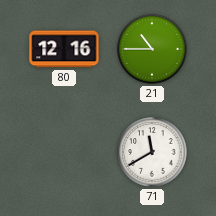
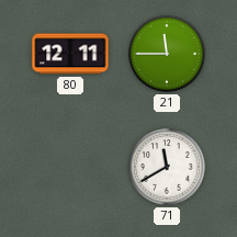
80: 12:16 -> 12:11 (70, 54)
21: 10:45 -> 11:45 (167, 54)
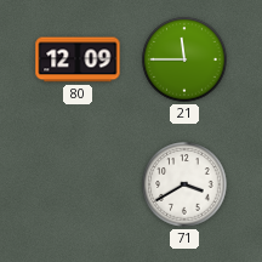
80: 12:11 -> 12:09 (78, 59)
71: 11:40 -> 3:40 (184, 184)
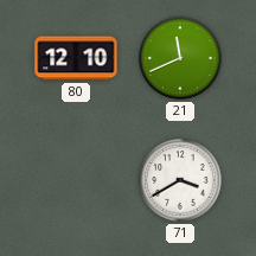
80: 12:09 -> 12:10 (76, 58)
21: 11:45 -> 11:41 (180, 58)
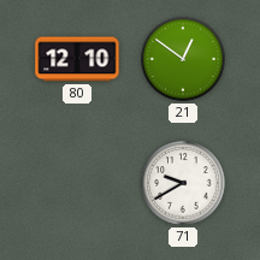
21: 11:41 -> 12:51 (183, 59)
71: 3:40 -> 9:40 (183, 183)
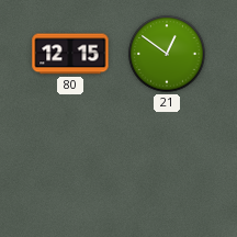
80: 12:10 -> 12:15 (70, 54)
71: 9:40 -> none (183, 183)
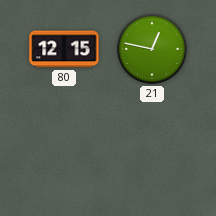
21: 12:51 -> 12:47 (152, 49)
